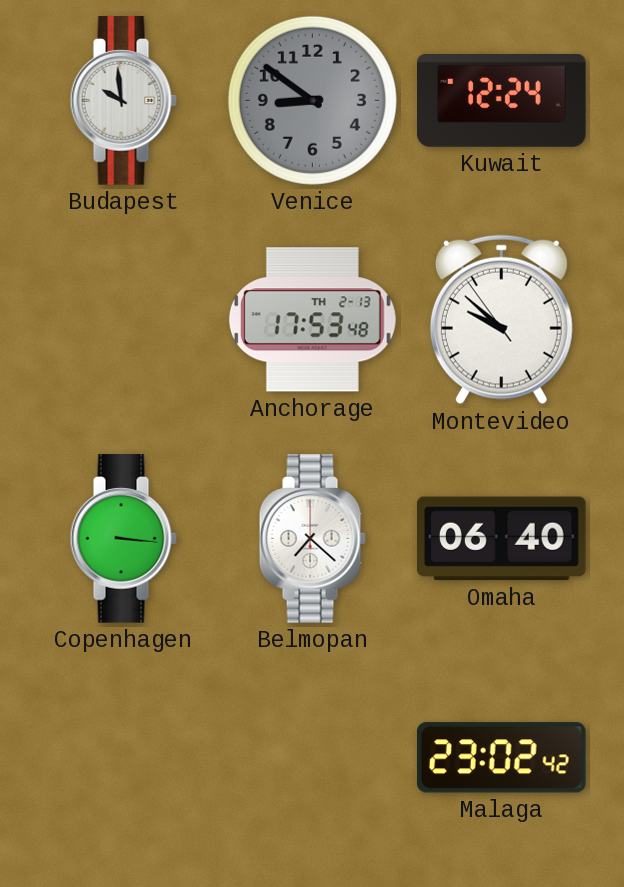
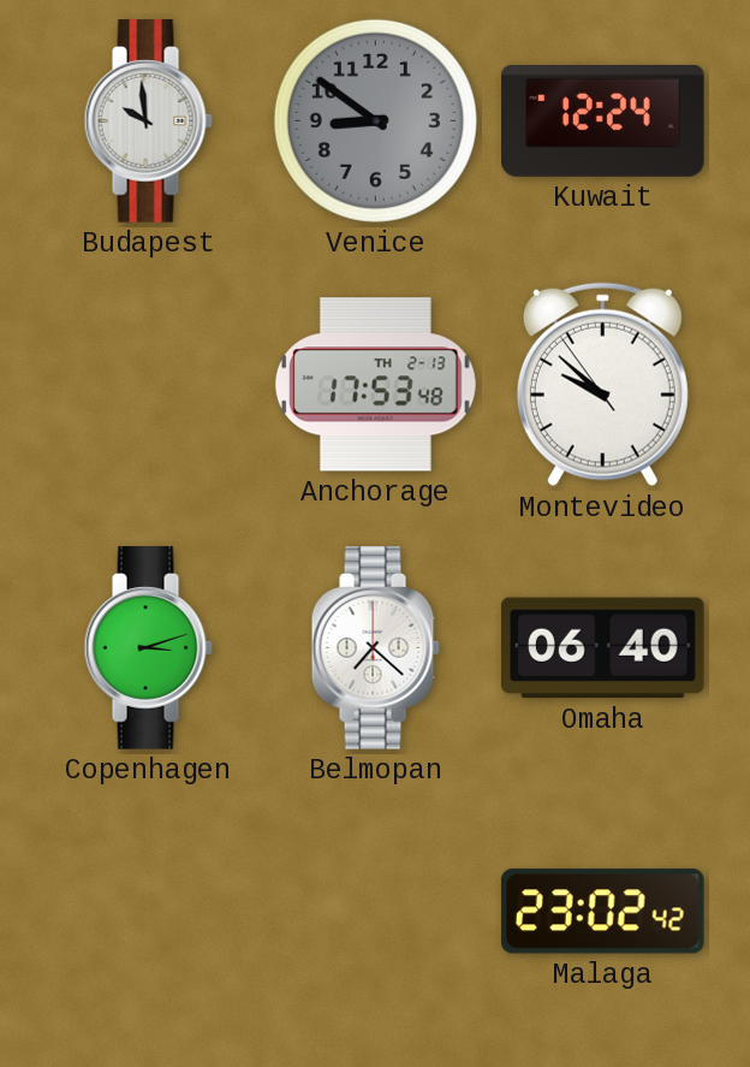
Copenhagen: 3:16 -> 3:12 (148, 648)
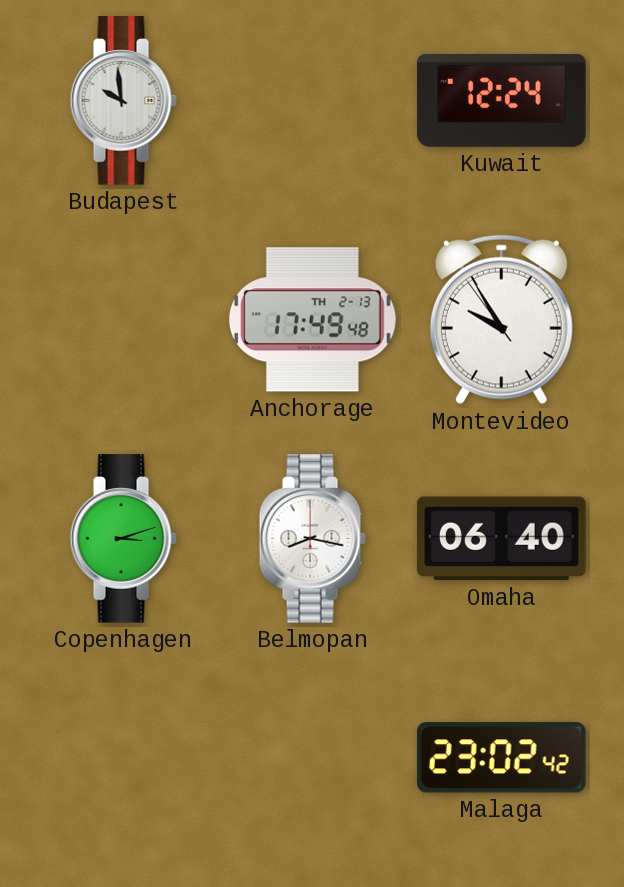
Venice: 8:51 -> none (375, 120)
Anchorage: 17:53 -> 17:49 (312, 320)
Montevideo: 9:51 -> 9:54 (501, 320)
Belmopan: 7:22 -> 8:17 (312, 539)
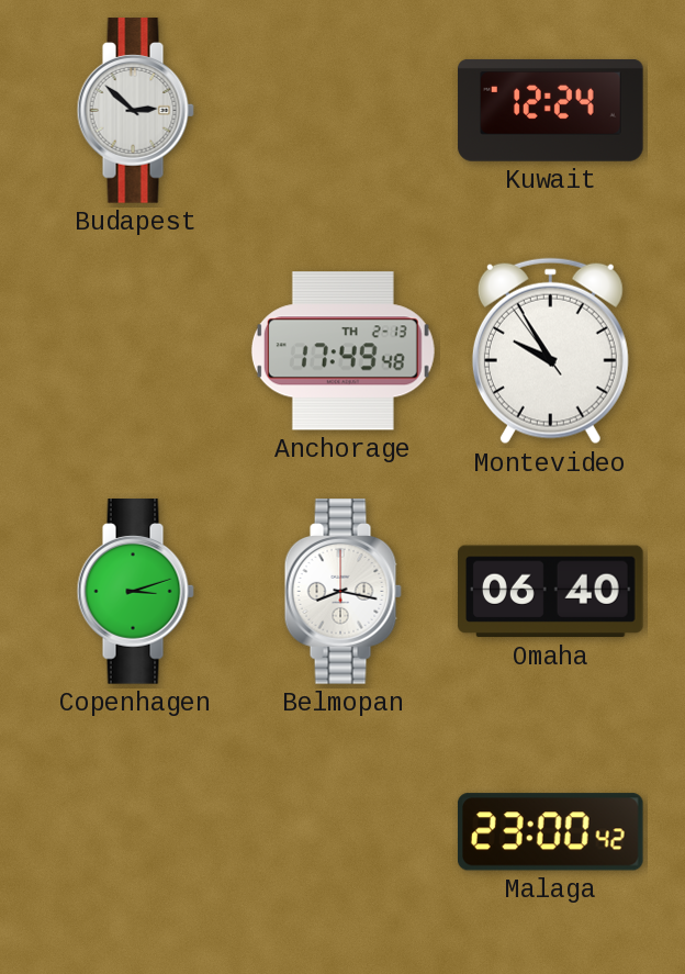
Budapest: 9:59 -> 2:52 (135, 111)
Malaga: 23:02 -> 23:00 (550, 832)
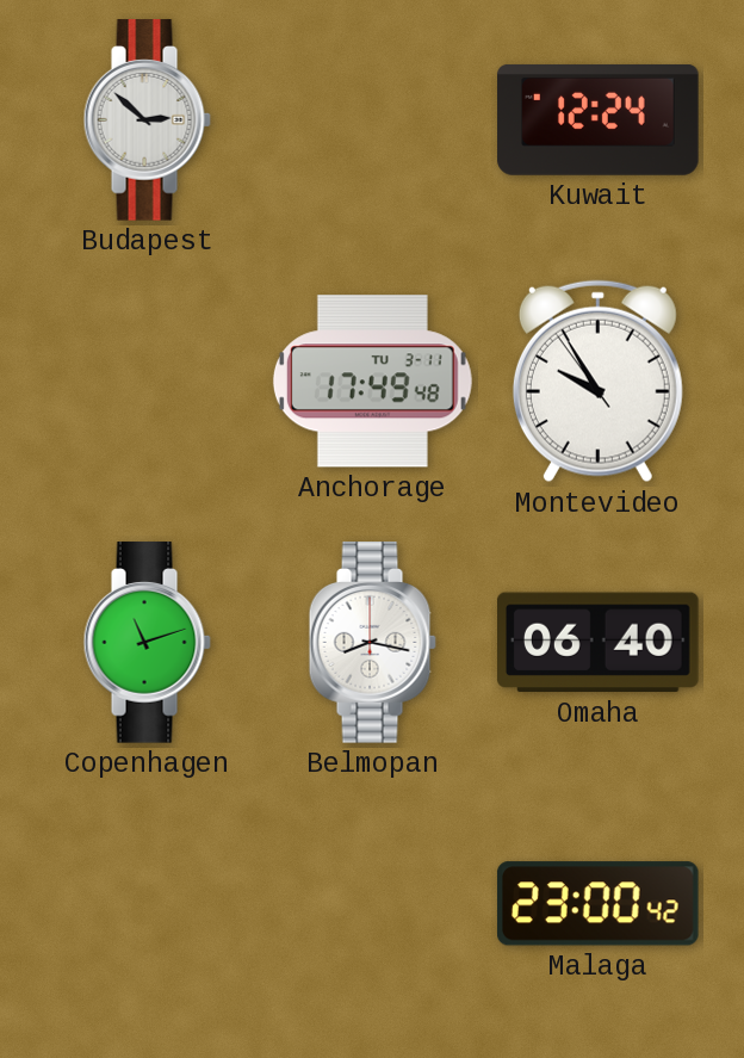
Anchorage date: TH 2-13 -> TU 3-11 (372, 382)
Copenhagen: 3:12 -> 11:12 (147, 643)
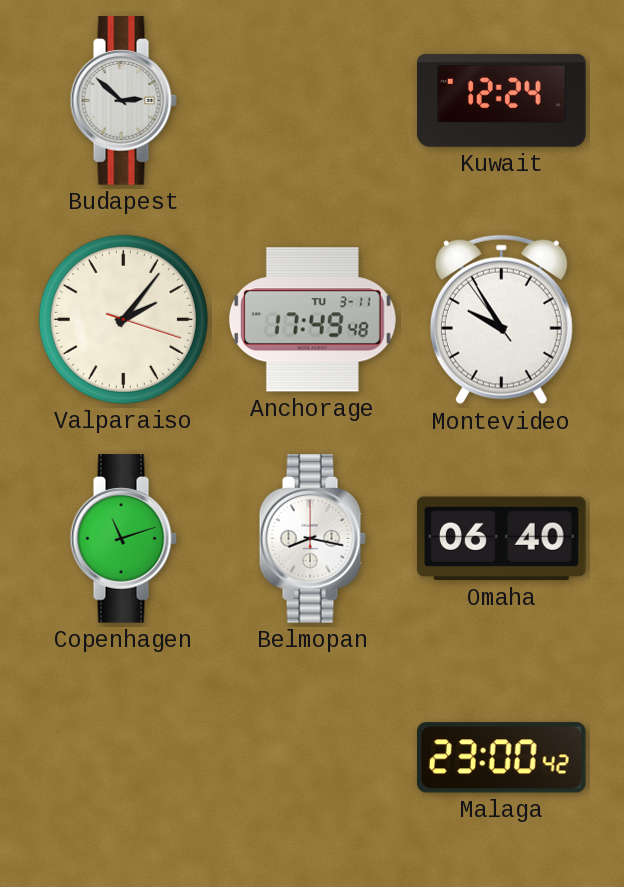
Valparaiso: none -> 2:06 (123, 319)
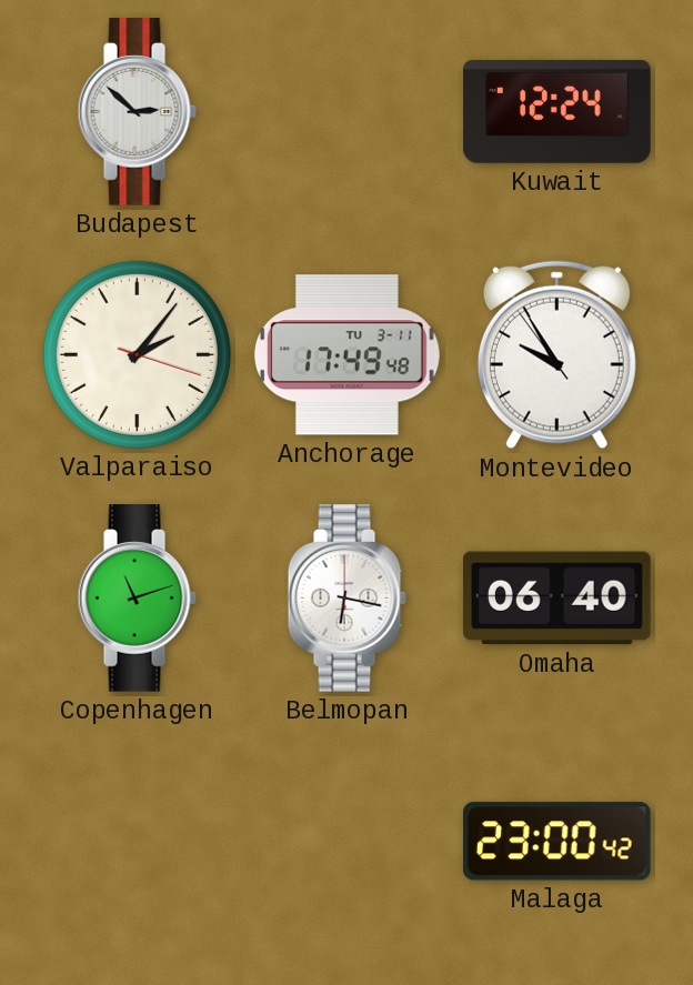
Belmopan: 8:17 -> 6:17 (346, 599)
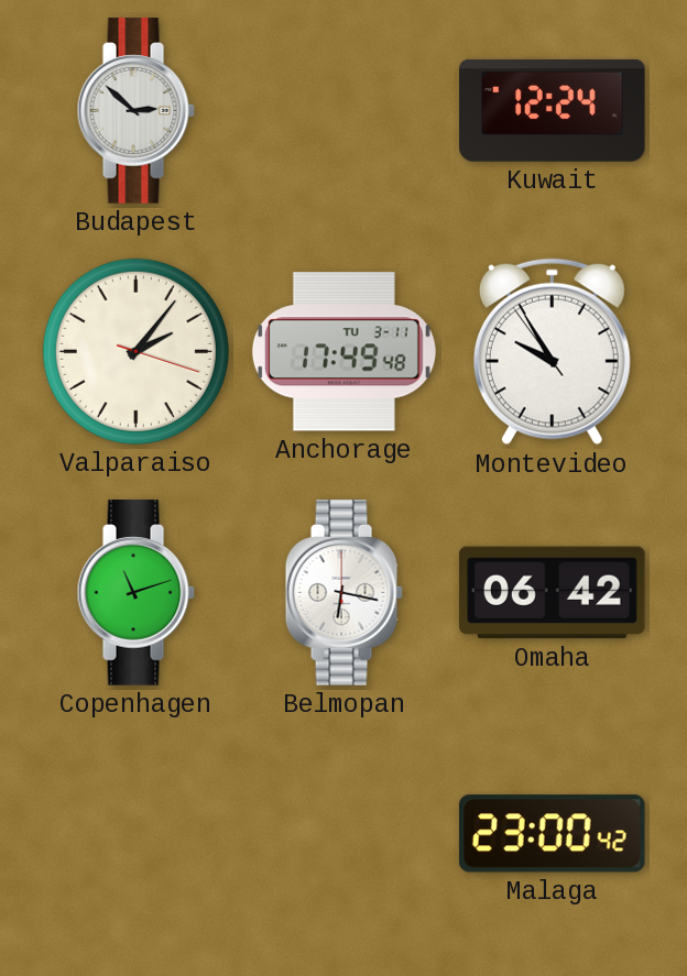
Omaha: 06:40 -> 06:42 (553, 593)
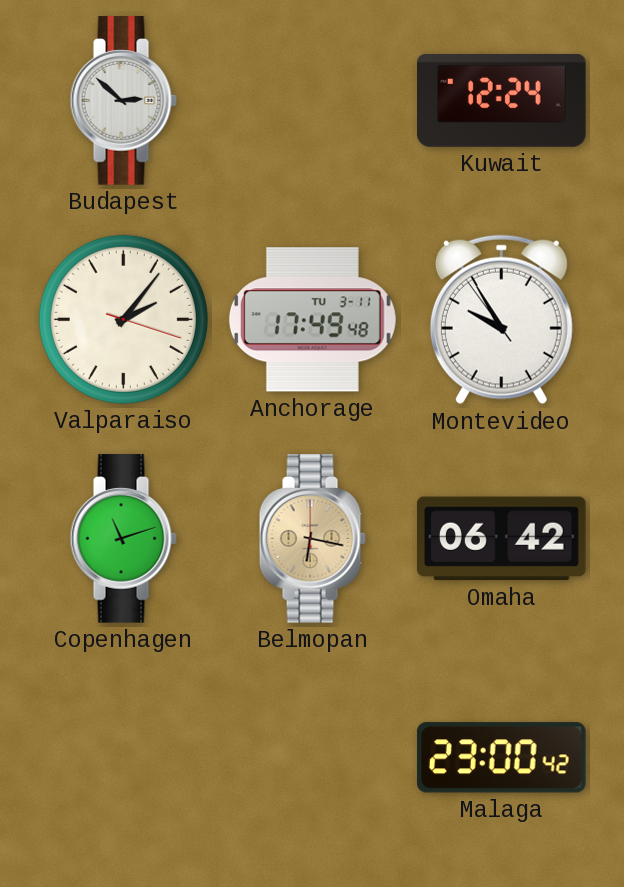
Belmopan dial: white -> champagne (312, 539)
